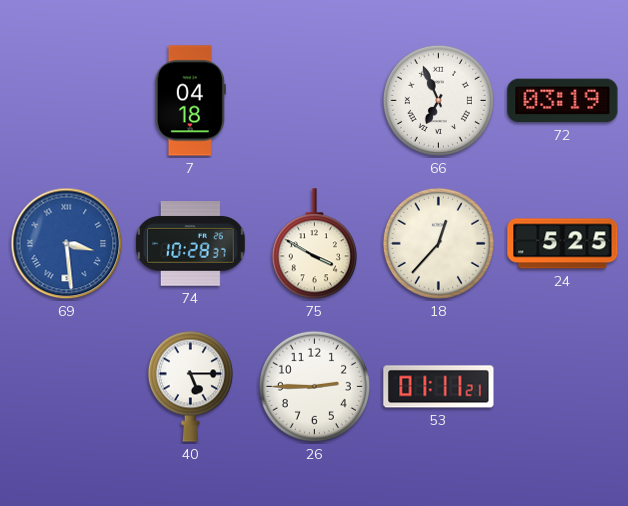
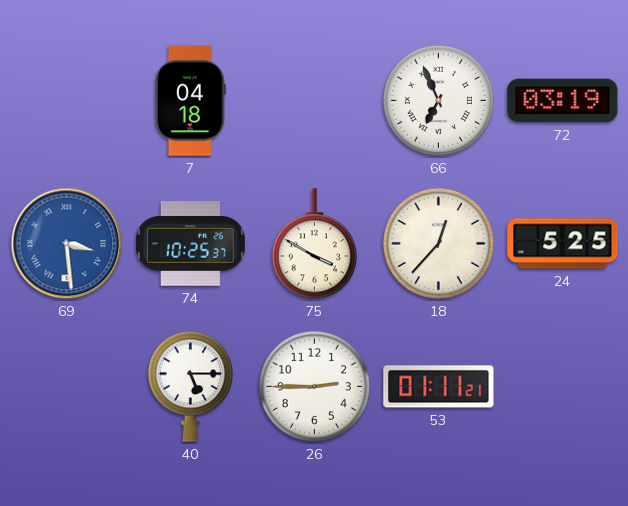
74: 10:28 -> 10:25 (191, 244)
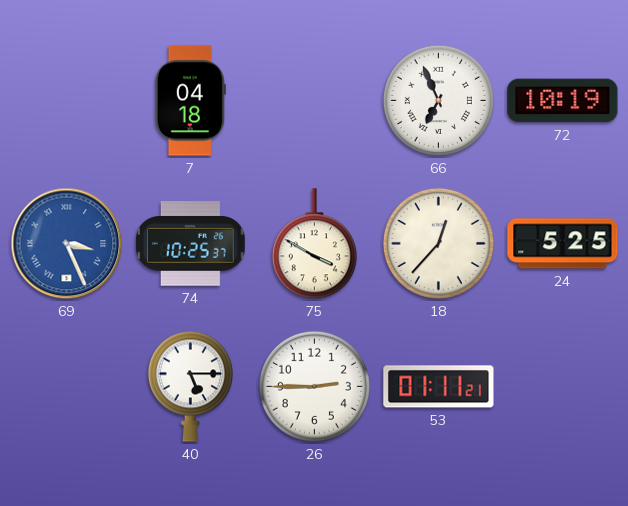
72: 03:19 -> 10:19 (563, 101)
69: 3:29 -> 3:26 (67, 244)
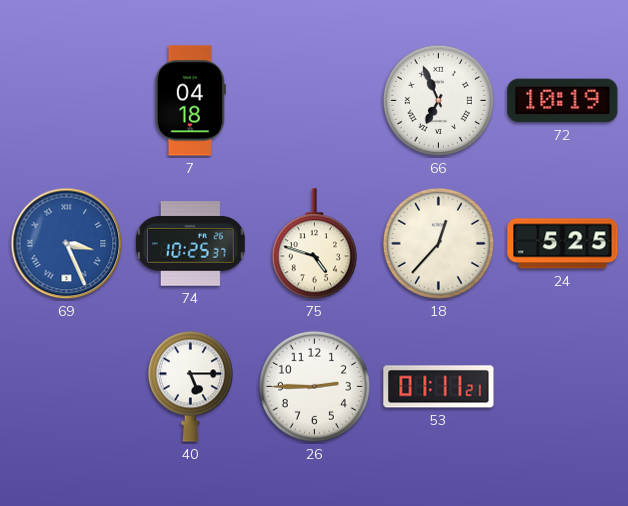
75: 3:50 -> 4:48 (314, 244)
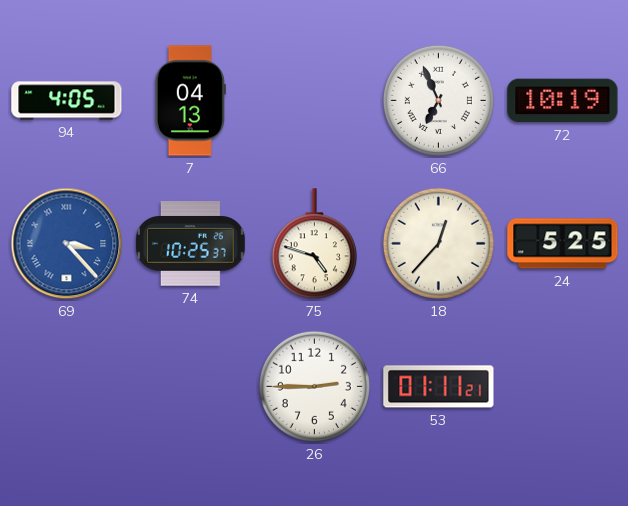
94: none -> 4:05 (67, 101)
7: 04:18 -> 04:13 (190, 101)
69: 3:26 -> 3:23 (67, 244)
40: 5:15 -> none (190, 386)
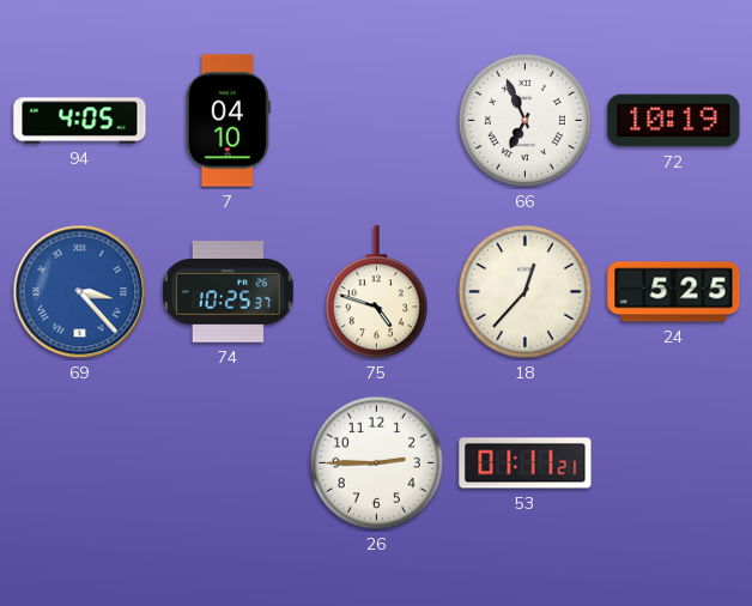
7: 04:13 -> 04:10 (228, 121)
